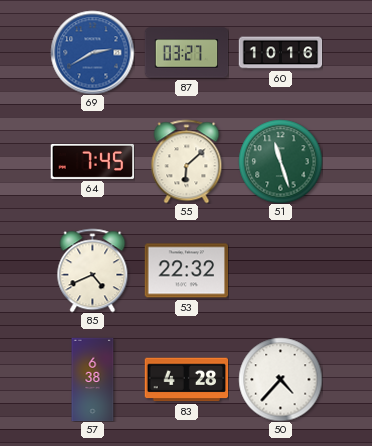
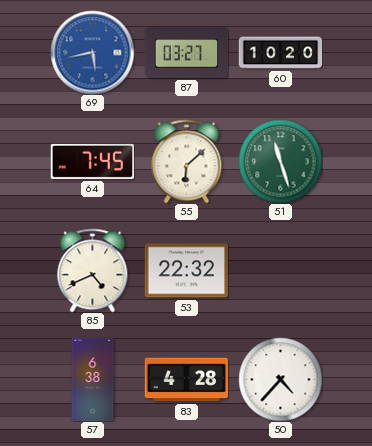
69: 2:40 -> 5:43 (92, 52)
60: 10:16 -> 10:20 (280, 53)
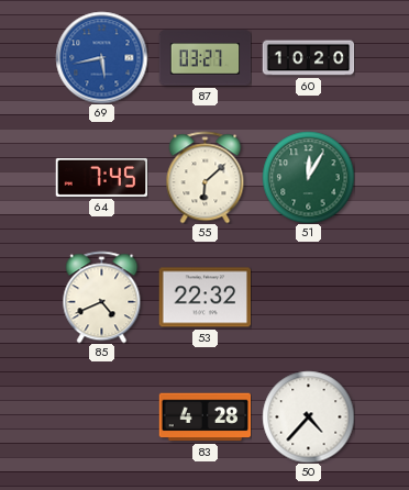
51: 11:27 -> 12:05 (308, 177)
57: 6:38 -> none (93, 379)
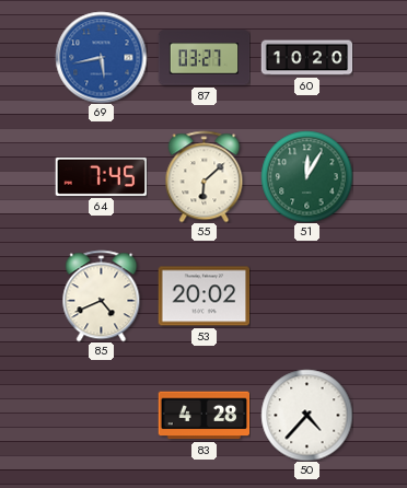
53: 22:32 -> 20:02 (203, 297)
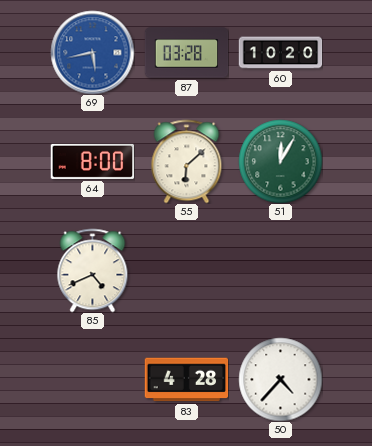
87: 03:27 -> 03:28 (186, 53)
64: 7:45 -> 8:00 (92, 161)
53: 20:02 -> none (203, 297)
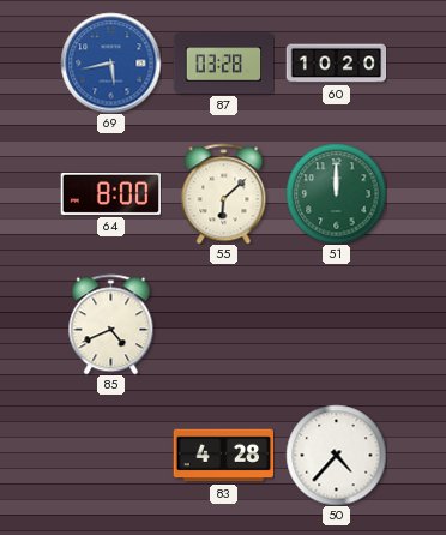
51: 12:05 -> 12:00 (336, 193)
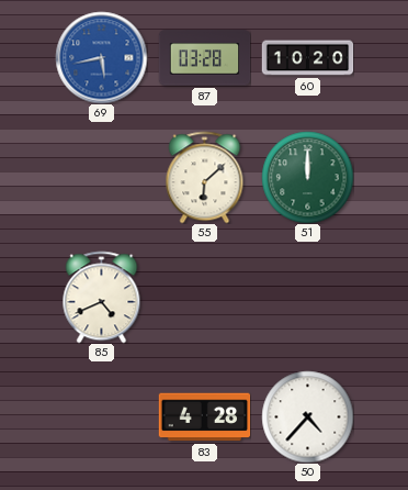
64: 8:00 -> none (110, 193)
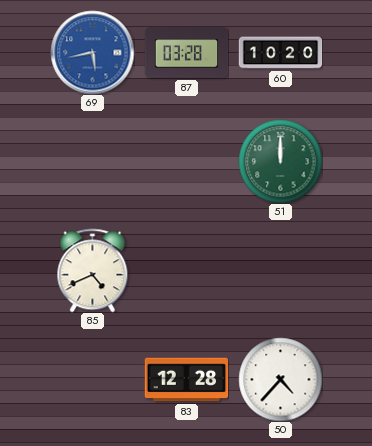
55: 6:08 -> none (205, 177)
83: 4:28 -> 12:28 (186, 380)
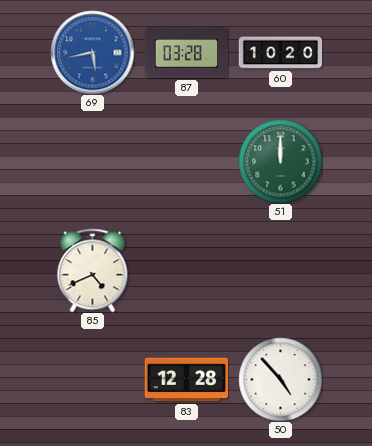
50: 4:37 -> 4:53 (280, 379)
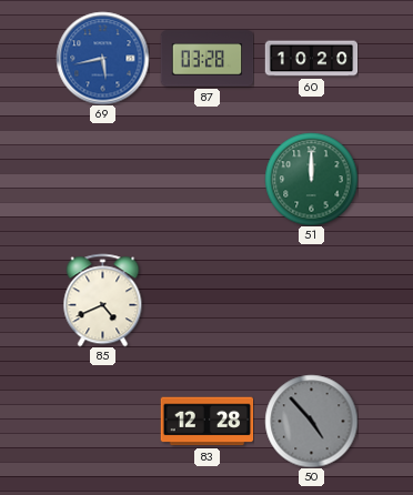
50 dial: white -> grey (311, 421)
